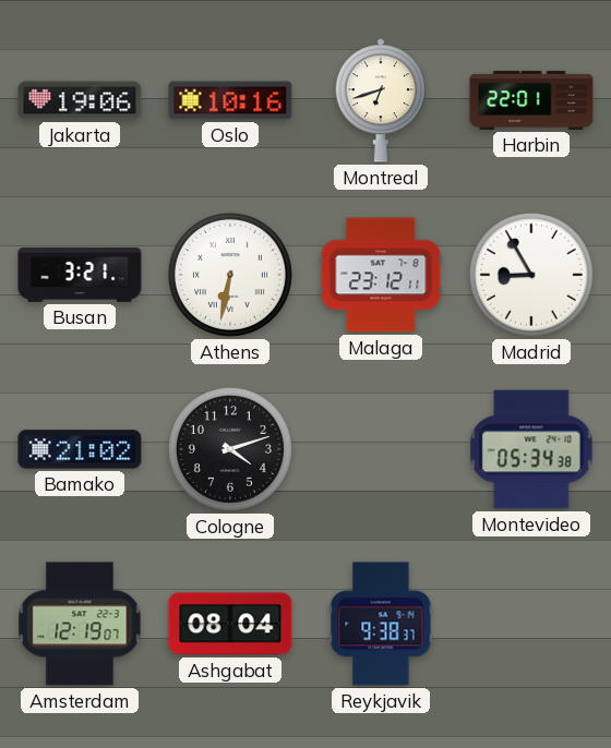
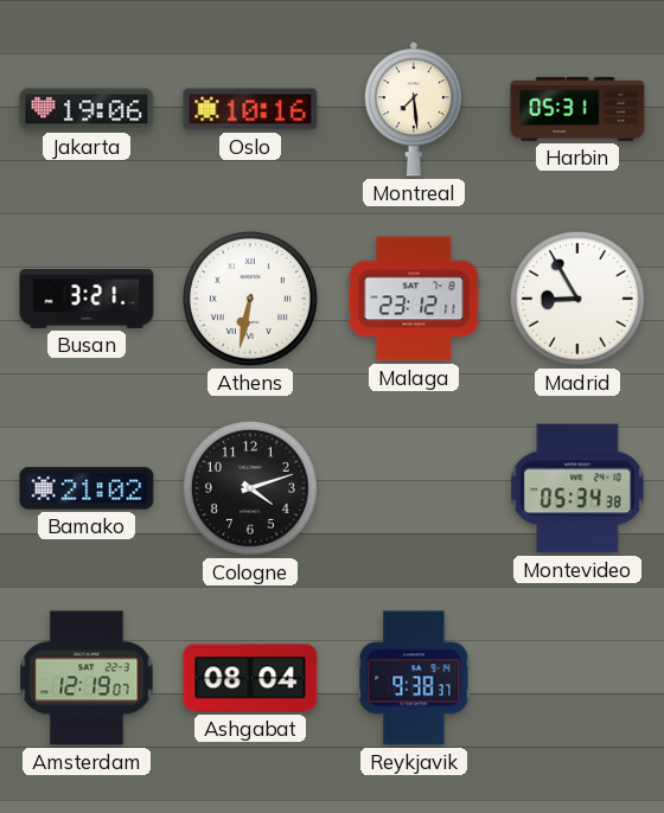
Montreal: 6:42 -> 7:29 (414, 109)
Harbin: 22:01 -> 05:31 (577, 109)
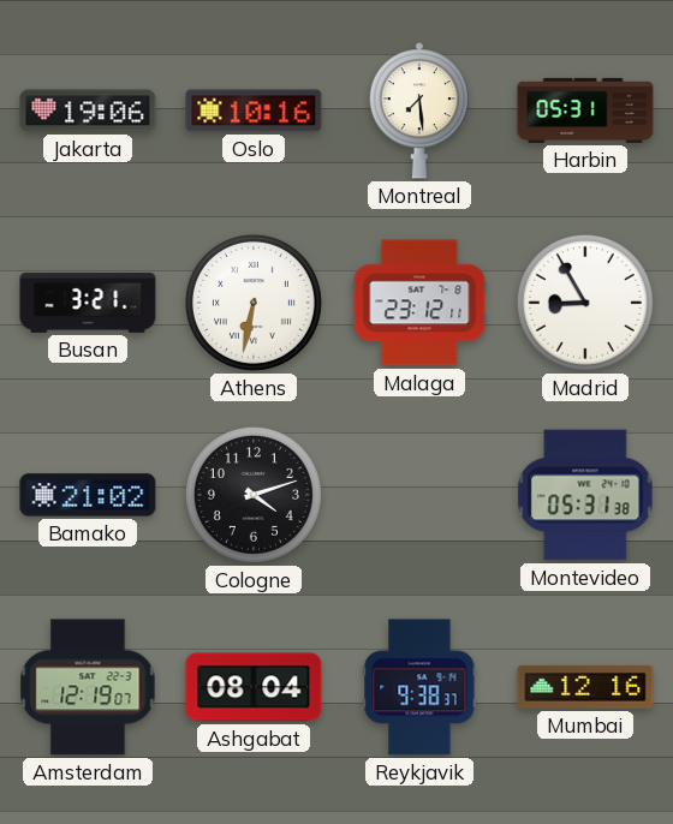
Montevideo: 05:34 -> 05:31 (585, 495)
Mumbai: none -> 12:16 (585, 687)
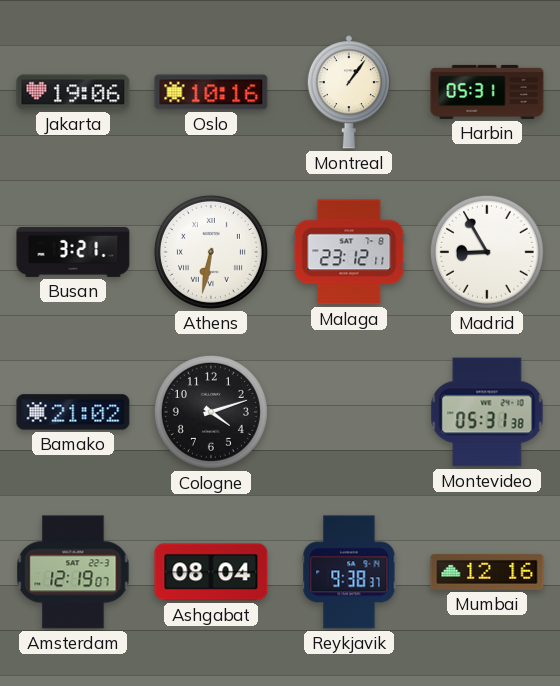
Montreal: 7:29 -> 1:06 (349, 92)
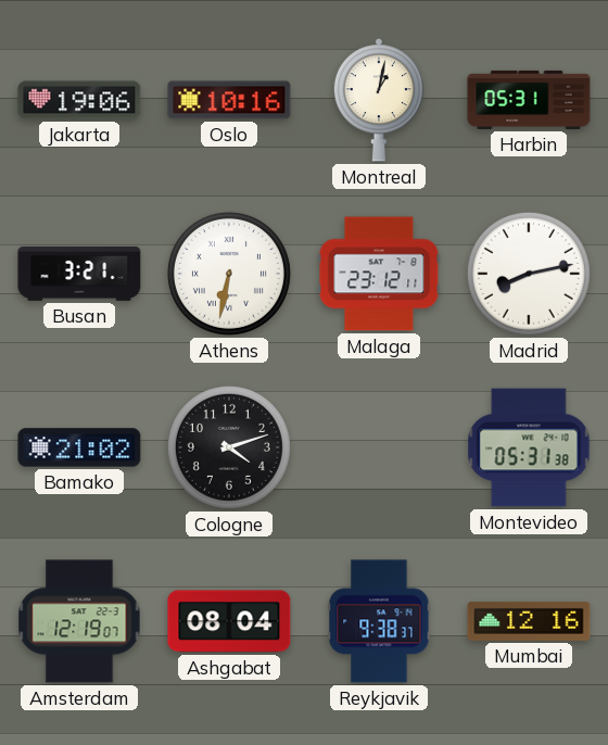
Montreal: 1:06 -> 1:02 (379, 100)
Madrid: 8:55 -> 8:13 (529, 274)
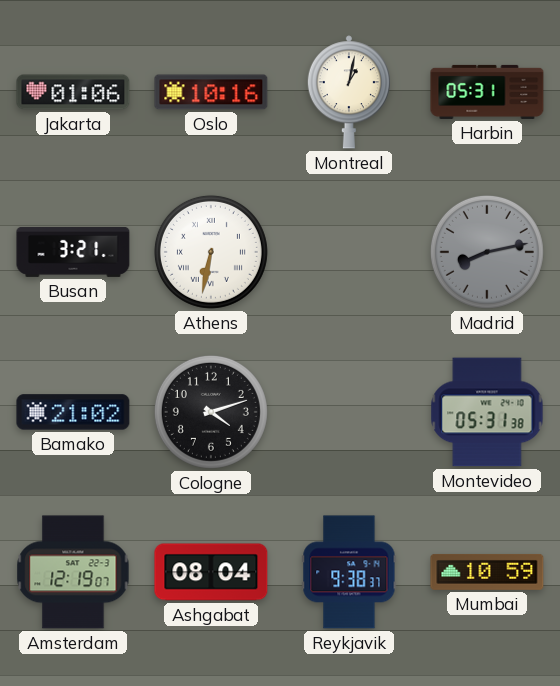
Jakarta: 19:06 -> 01:06 (73, 92)
Malaga: 23:12 -> none (379, 274)
Madrid dial: white -> grey (487, 252)
Mumbai: 12:16 -> 10:59 (487, 572)
